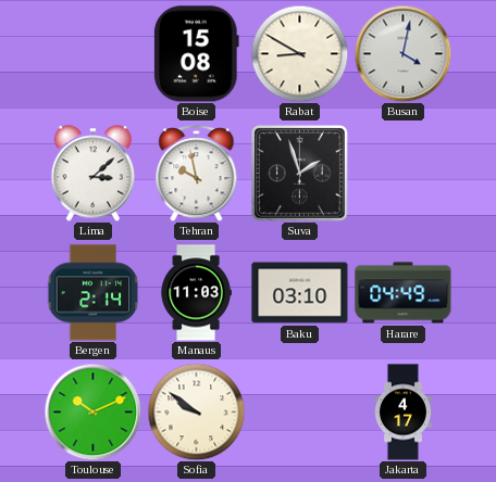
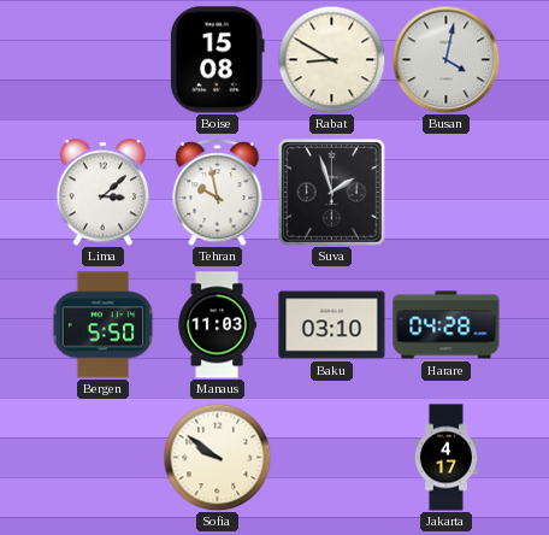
Bergen: 2:14 -> 5:50 (104, 325)
Harare: 04:49 -> 04:28 (447, 325)
Toulouse: 10:11 -> none (92, 411)
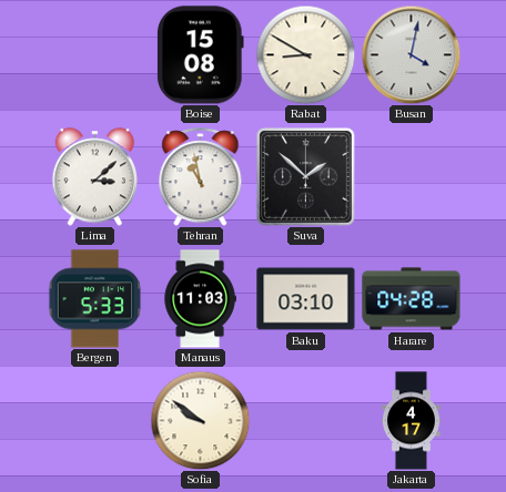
Tehran: 9:58 -> 10:58 (201, 177)
Suva: 1:57 -> 1:52 (306, 177)
Bergen: 5:50 -> 5:33 (95, 299)
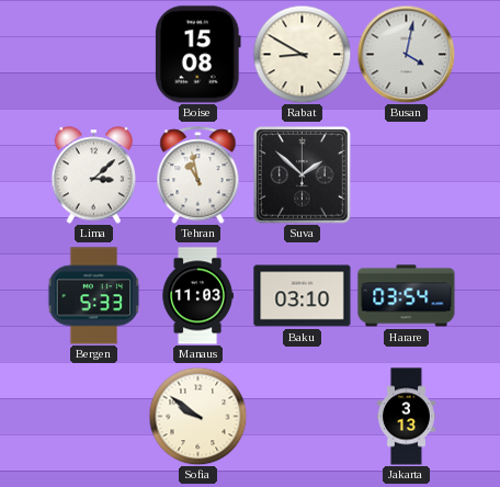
Harare: 04:28 -> 03:54 (407, 296)
Jakarta: 4:17 -> 3:13 (406, 417)
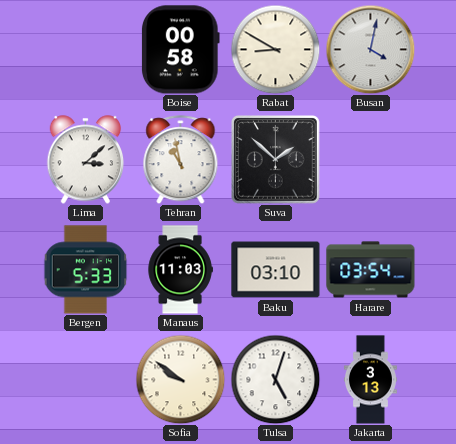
Boise: 15:08 -> 00:58 (180, 50)
Tulsa: none -> 5:03 (275, 379)
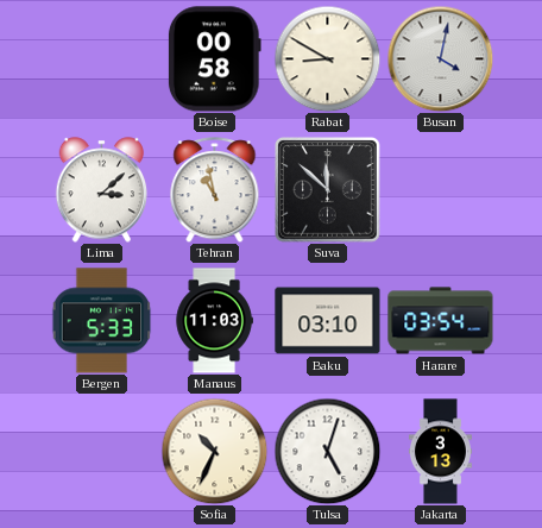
Suva: 1:52 -> 11:52 (328, 190)
Sofia: 9:51 -> 10:34 (214, 451)
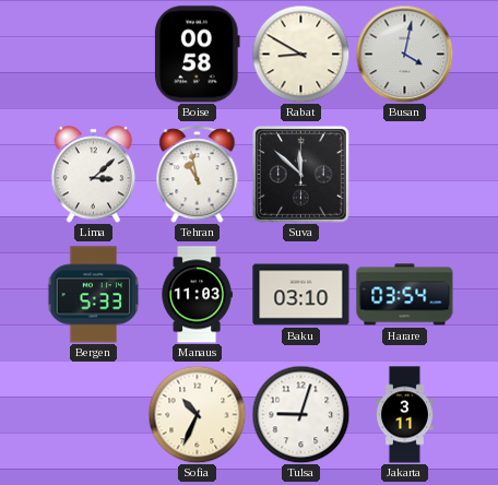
Tulsa: 5:03 -> 9:03 (300, 414)
Jakarta: 3:13 -> 3:11 (404, 415)
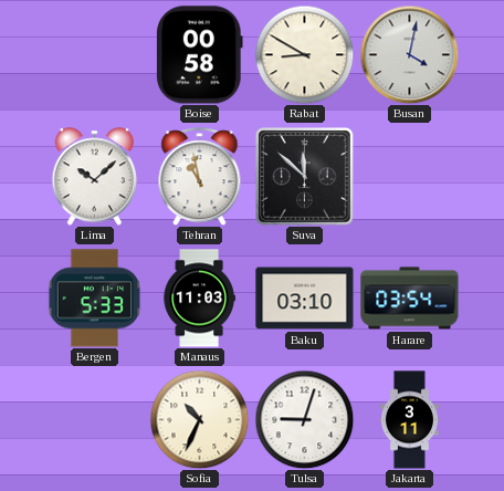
Lima: 3:08 -> 10:08 (95, 177)
